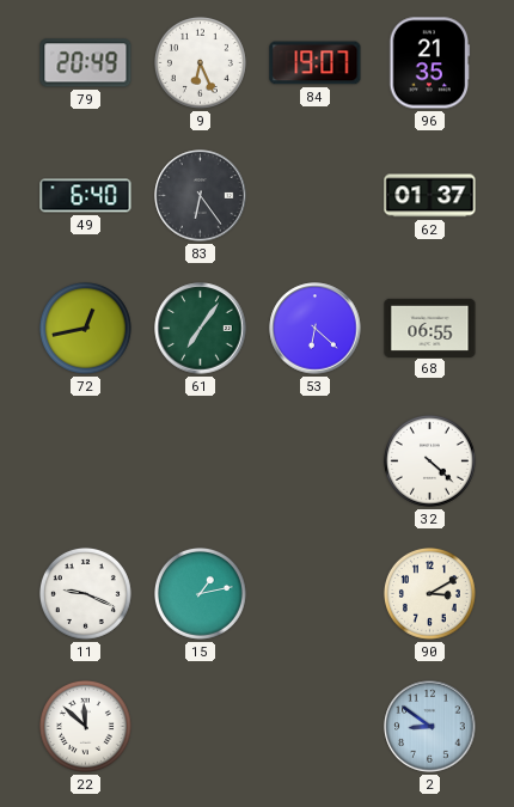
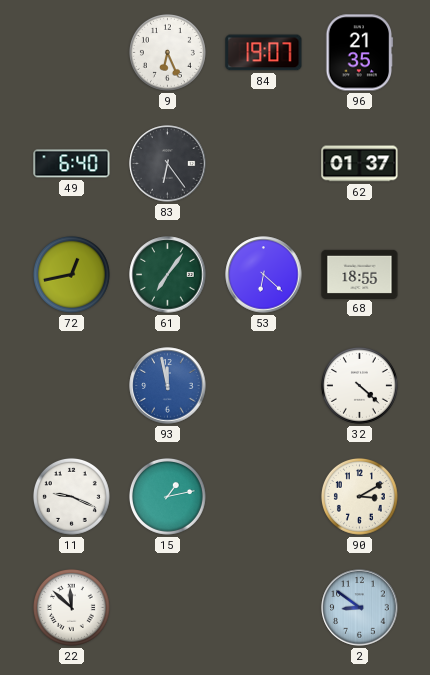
79: 20:49 -> none (86, 63)
68: 06:55 -> 18:55 (360, 274)
93: none -> 11:58 (168, 386)
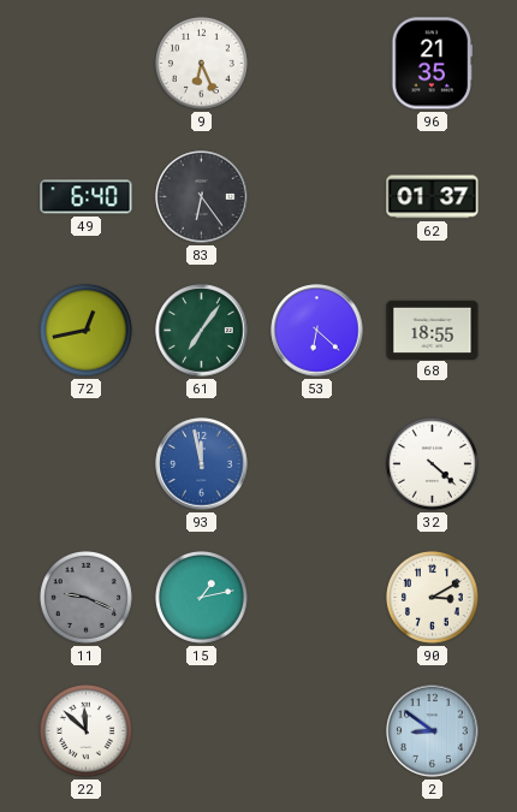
84: 19:07 -> none (264, 53)
11 dial: white -> grey (85, 597)
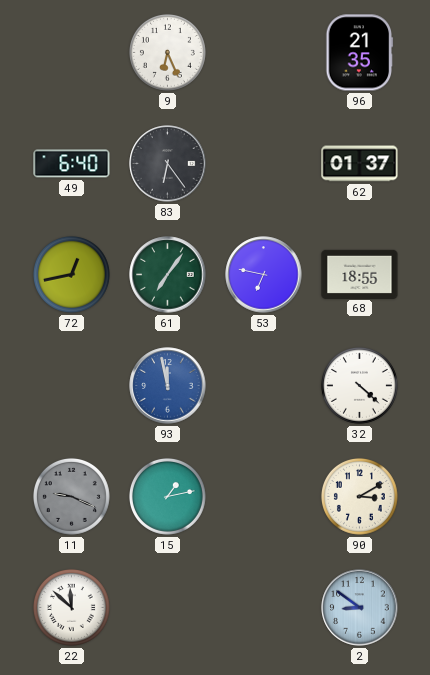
53: 6:22 -> 6:47 (264, 275)
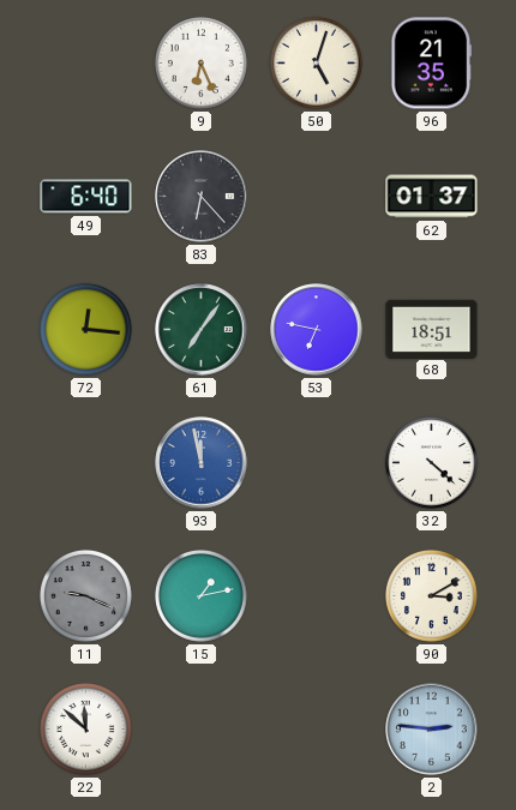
50: none -> 5:03 (316, 62)
83: 6:24 -> 6:23 (202, 197)
72: 12:43 -> 12:16 (85, 329)
68: 18:55 -> 18:51 (432, 329)
2: 8:51 -> 2:46 (432, 730)
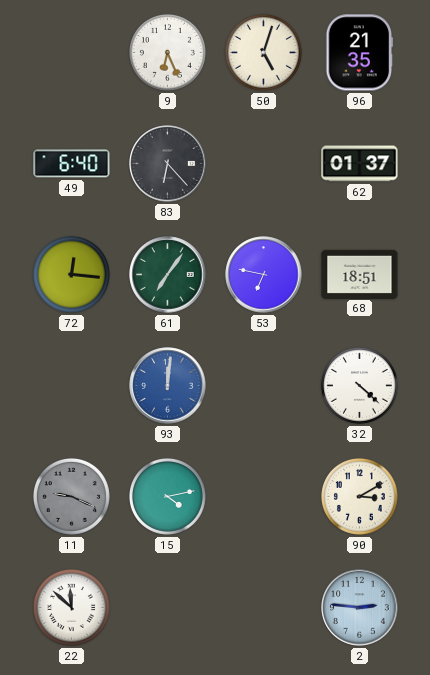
93: 11:58 -> 12:01 (168, 386)
15: 1:13 -> 4:13 (167, 496)
